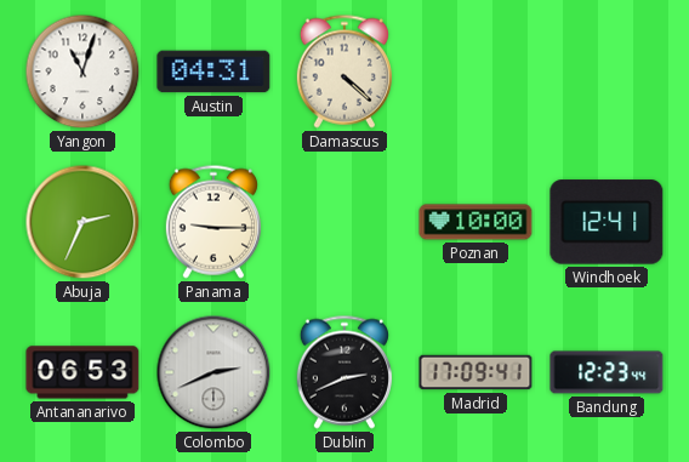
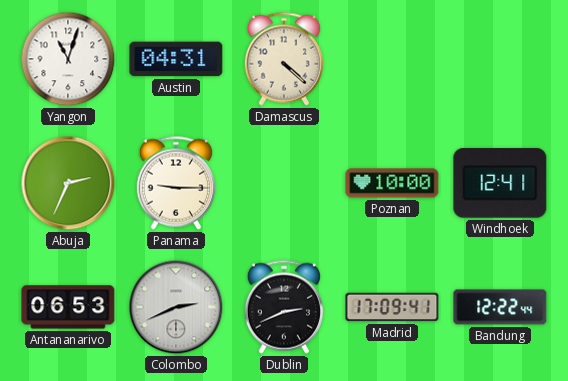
Bandung: 12:23 -> 12:22 (500, 307)
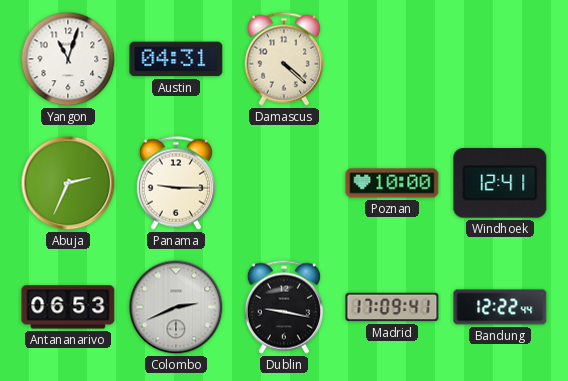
Dublin: 2:41 -> 9:17 (284, 307)
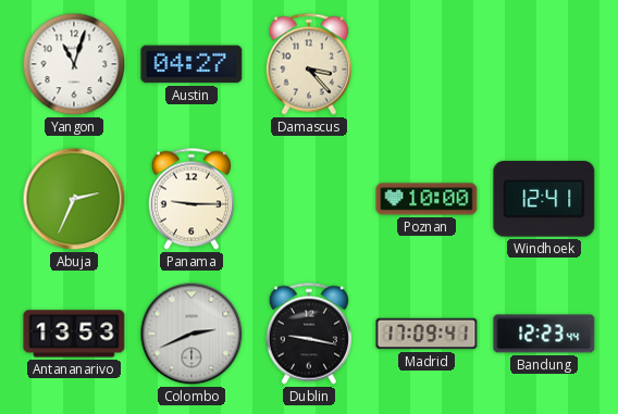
Austin: 04:31 -> 04:27 (191, 64)
Damascus: 4:22 -> 3:23 (309, 64)
Antananarivo: 06:53 -> 13:53 (74, 334)
Bandung: 12:22 -> 12:23 (544, 334)
